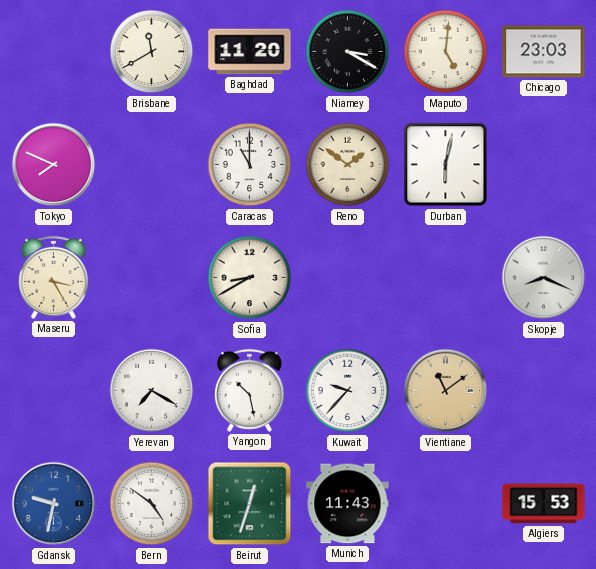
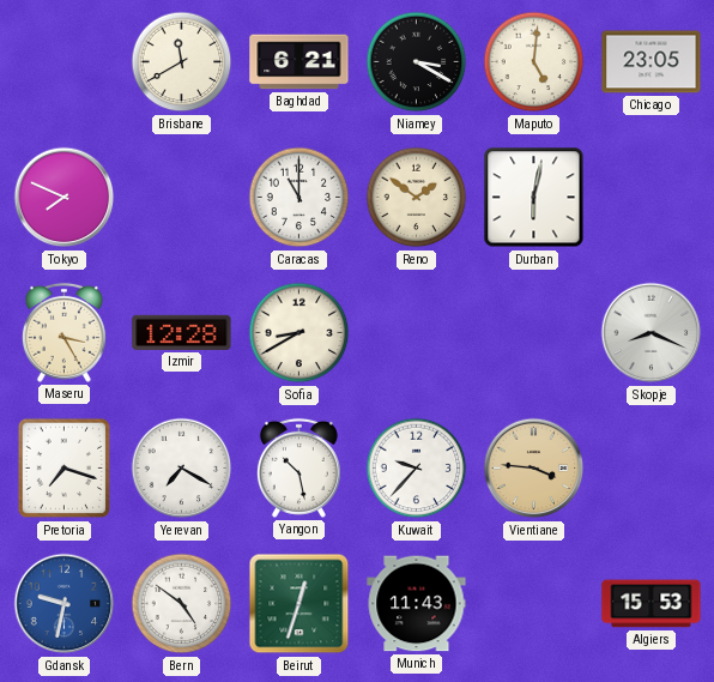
Baghdad: 11:20 -> 6:21 (299, 62)
Chicago: 23:03 -> 23:05 (652, 62)
Izmir: none -> 12:28 (182, 332)
Pretoria: none -> 7:18 (65, 469)
Vientiane: 11:09 -> 3:46 (534, 469)
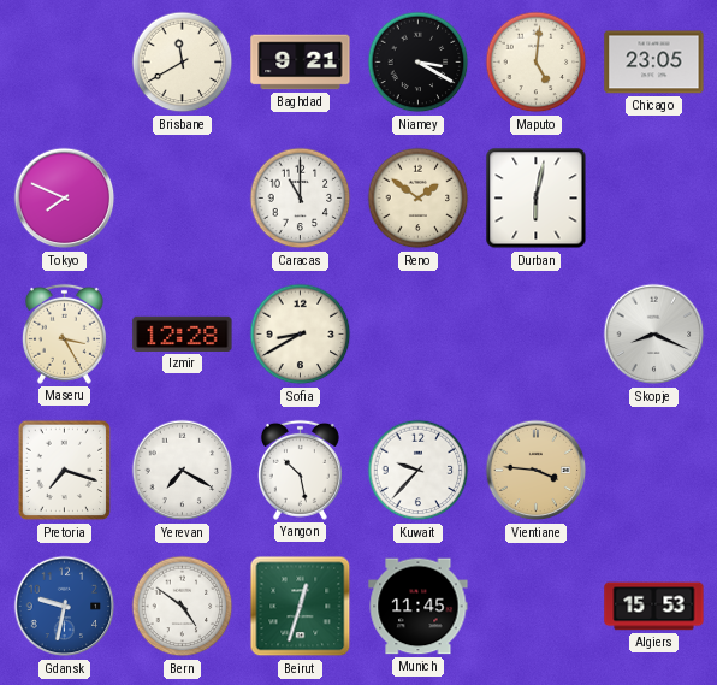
Baghdad: 6:21 -> 9:21 (301, 63)
Munich: 11:43 -> 11:45 (419, 607)
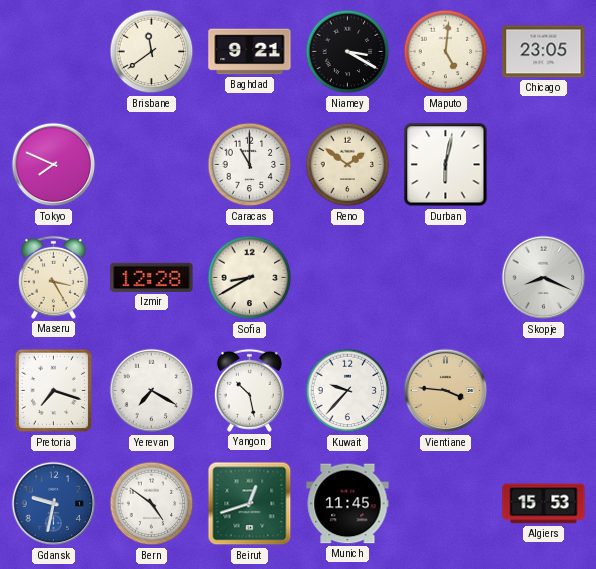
Brisbane: 11:40 -> 11:39 (152, 52)
Beirut: 12:33 -> 12:42 (250, 504)
